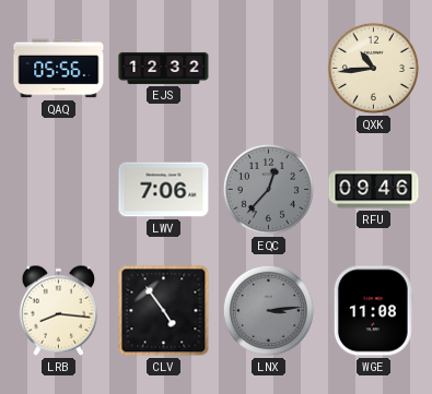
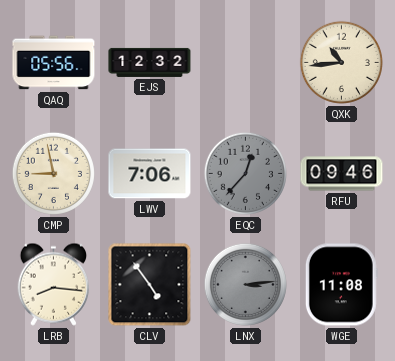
CMP: none -> 8:58 (53, 173)
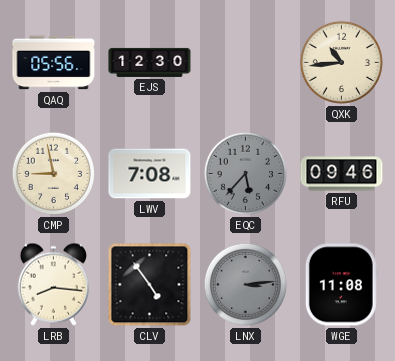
EJS: 12:32 -> 12:30 (150, 62)
LWV: 7:06 -> 7:08 (150, 174)
EQC: 12:37 -> 5:37 (245, 173)
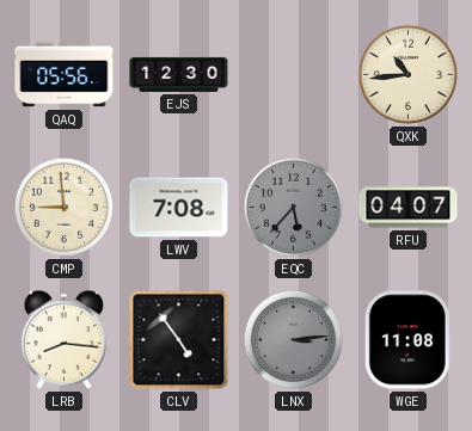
CMP: 8:58 -> 8:59 (63, 207)
RFU: 09:46 -> 04:07 (409, 208)
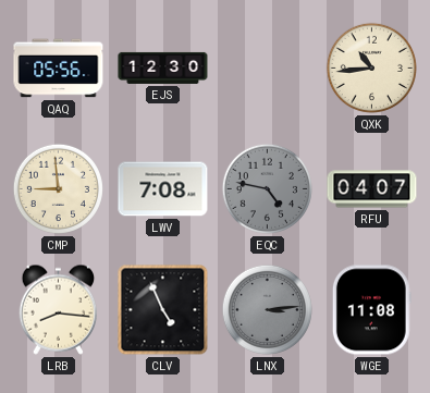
EQC: 5:37 -> 4:47 (267, 188)
CLV: 4:54 -> 4:56 (163, 310)
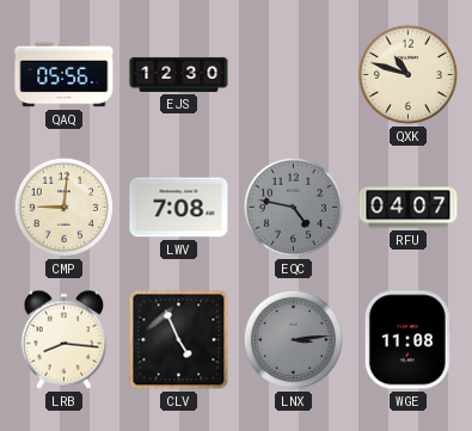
QXK: 10:44 -> 10:48 (407, 74)
CMP: 8:59 -> 9:01 (63, 207)
